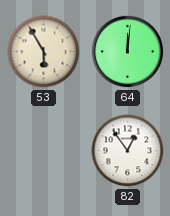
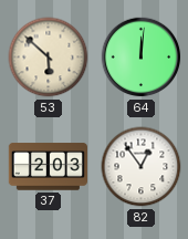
53: 5:55 -> 5:52 (49, 58)
37: none -> 2:03 (48, 167)
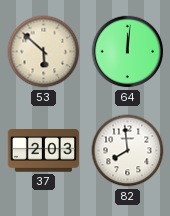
82: 12:54 -> 7:59 (128, 151)
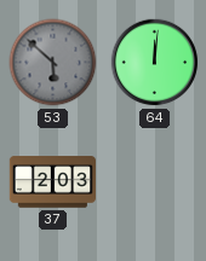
53 dial: cream -> grey (53, 63)
82: 7:59 -> none (128, 151)
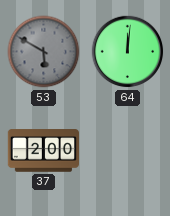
53: 5:52 -> 5:50 (44, 52)
37: 2:03 -> 2:00 (43, 151)
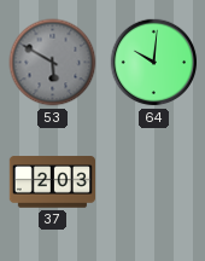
64: 12:01 -> 10:01 (154, 63)
37: 2:00 -> 2:03 (52, 182)
